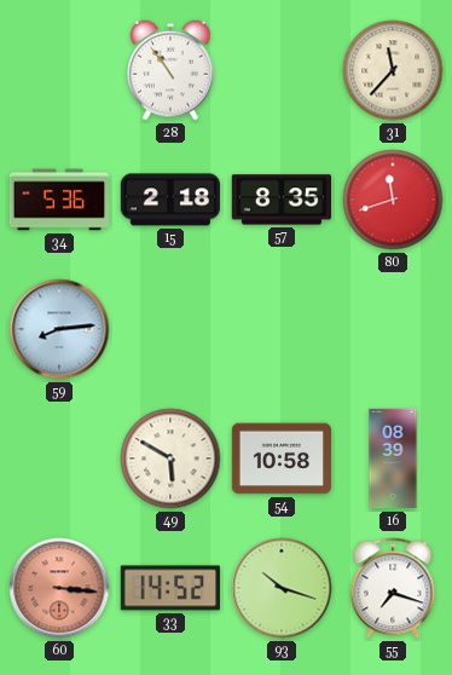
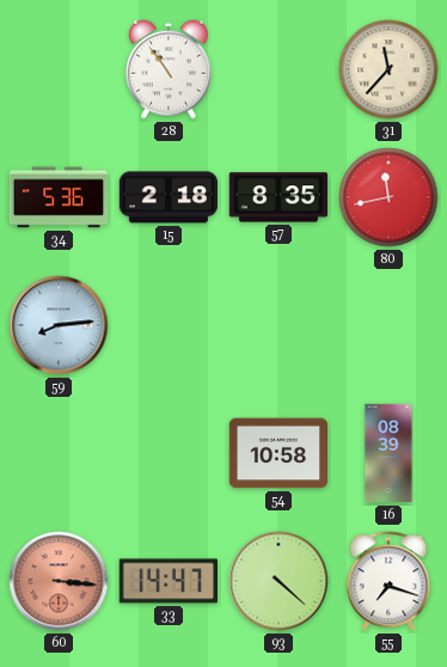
80: 11:42 -> 11:43 (388, 197)
49: 5:50 -> none (170, 458)
33: 14:52 -> 14:47 (167, 581)
93: 10:18 -> 4:22 (278, 581)
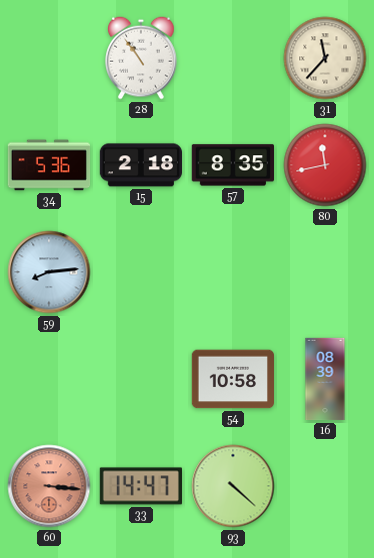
55: 7:18 -> none (388, 581)
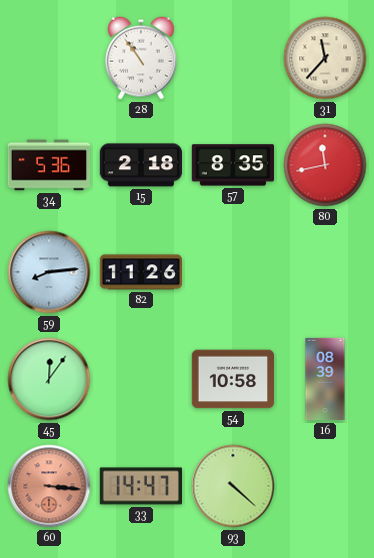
82: none -> 11:26 (141, 272)
45: none -> 12:06 (49, 379)
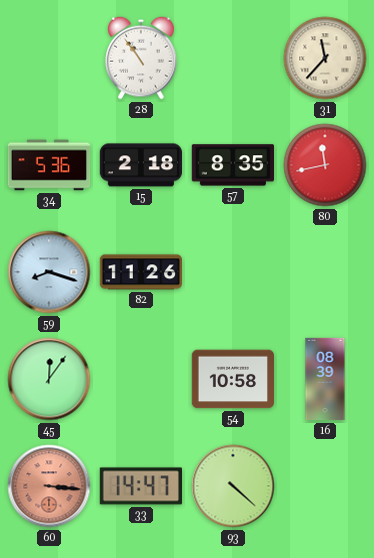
59: 8:14 -> 8:18 (49, 272)
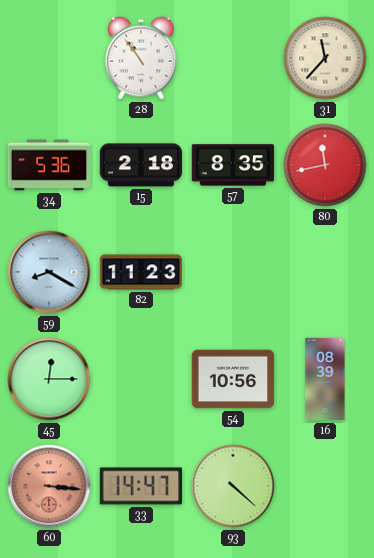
59: 8:18 -> 8:20 (49, 272)
82: 11:26 -> 11:23 (141, 272)
45: 12:06 -> 12:15 (49, 379)
54: 10:58 -> 10:56 (232, 379)
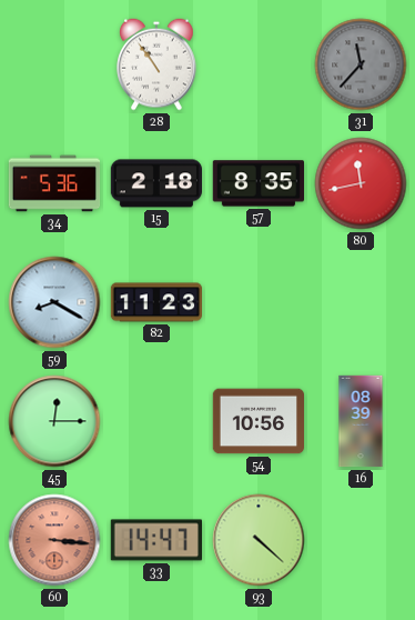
31 dial: cream -> grey (361, 64)
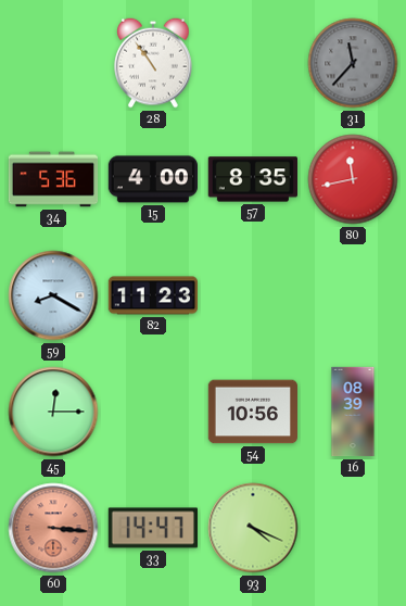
15: 2:18 -> 4:00 (152, 179)
93: 4:22 -> 4:19 (253, 528)
